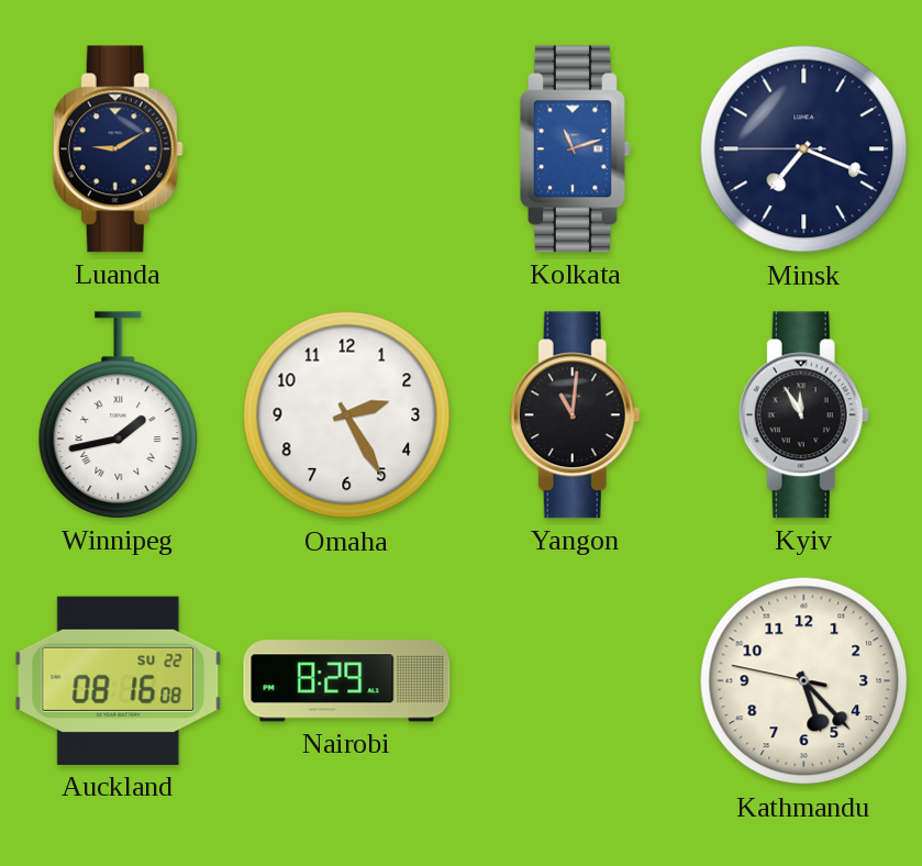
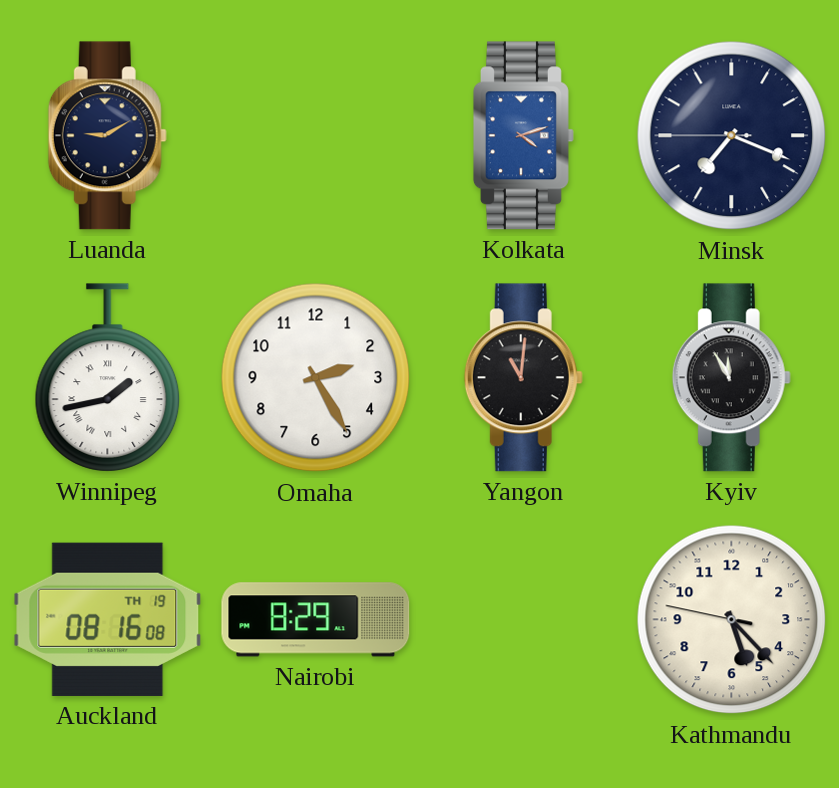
Kolkata: 11:12 -> 4:12 (523, 136)
Auckland date: SU 22 -> TH 19 (108, 619)
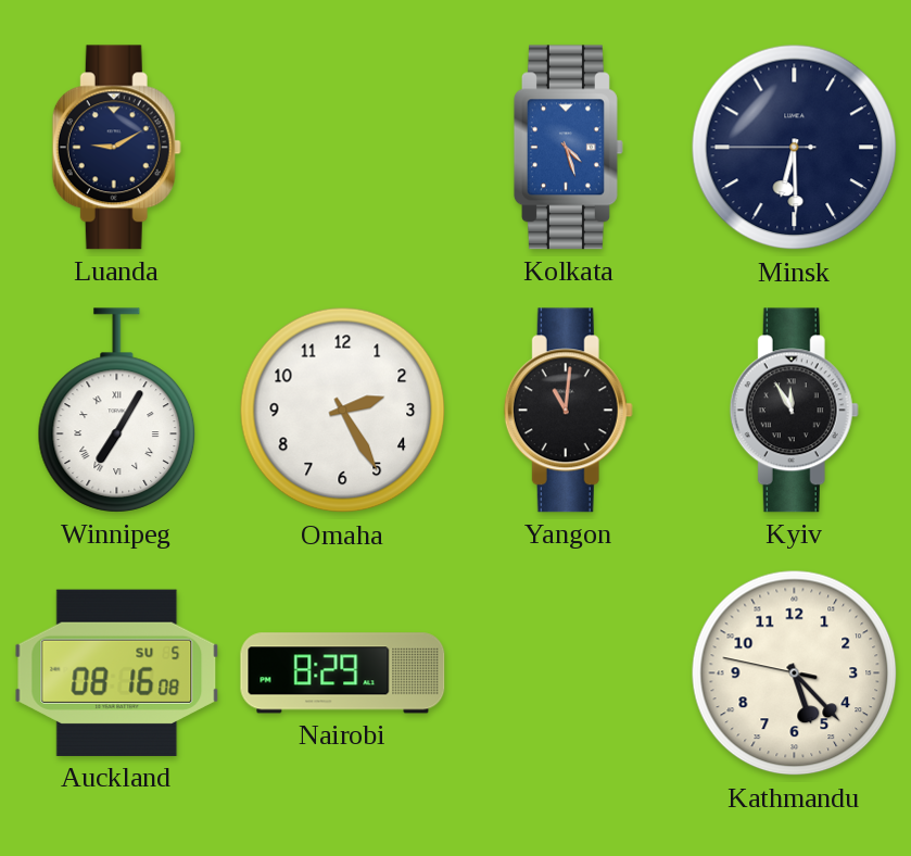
Kolkata: 4:12 -> 4:27 (568, 148)
Minsk: 7:18 -> 6:29 (795, 148)
Winnipeg: 1:43 -> 7:05 (117, 411)
Auckland date: TH 19 -> SU 5 (117, 672)
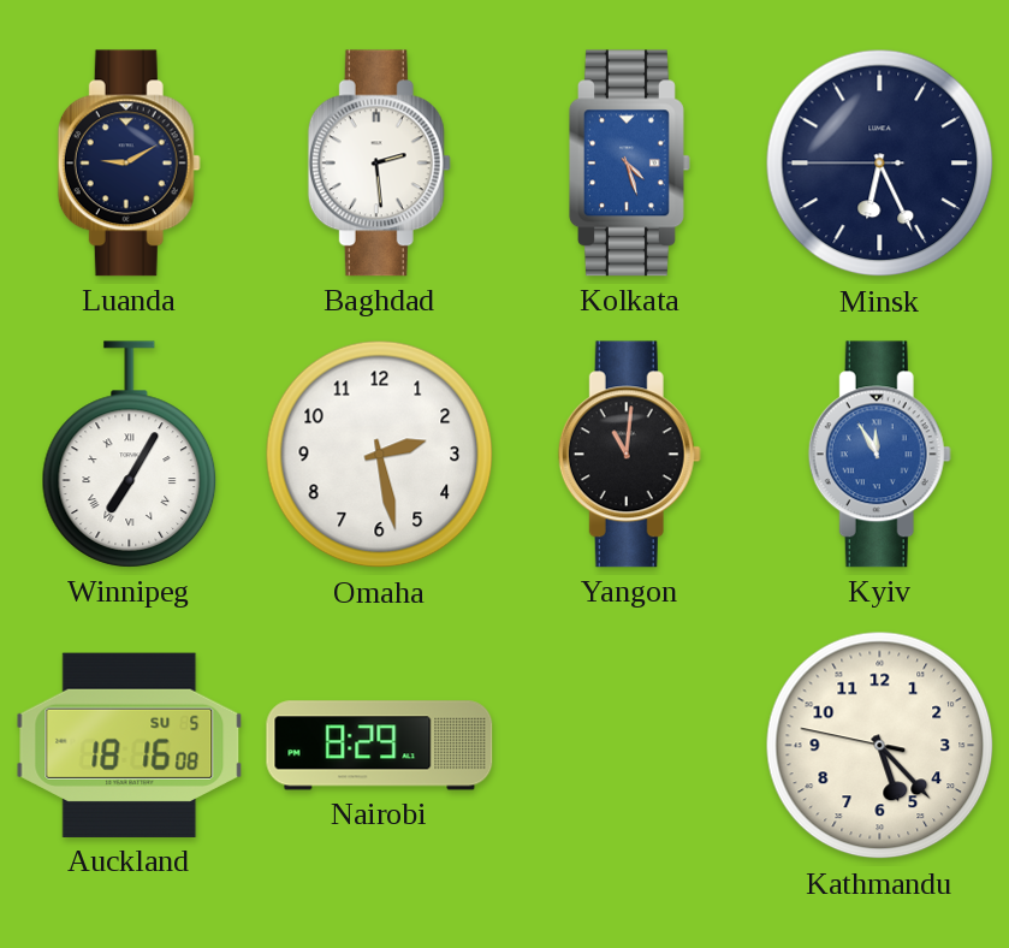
Baghdad: none -> 2:29 (379, 164)
Minsk: 6:29 -> 6:25 (880, 164)
Omaha: 2:25 -> 2:28 (380, 455)
Kyiv dial: black -> blue (879, 455)
Auckland: 08:16 -> 18:16 (130, 745)
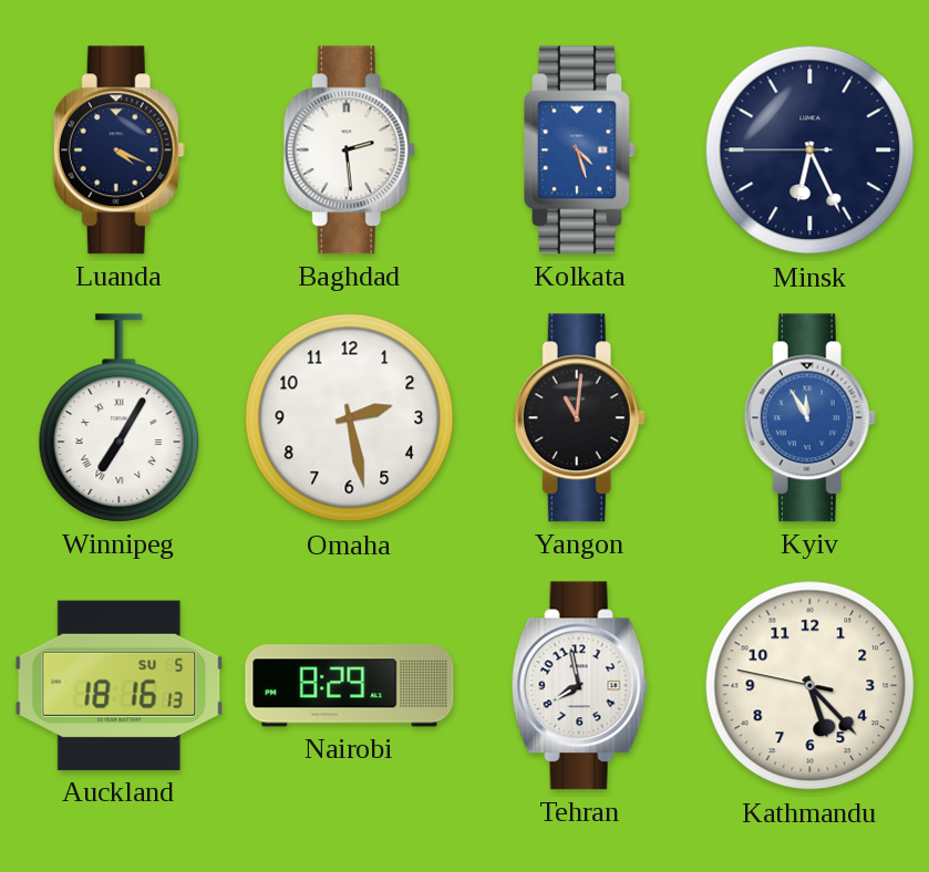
Luanda: 9:10 -> 4:19 (118, 150)
Auckland: 18:16:08 -> 18:16:13 (120, 685)
Tehran: none -> 7:58 (579, 686)
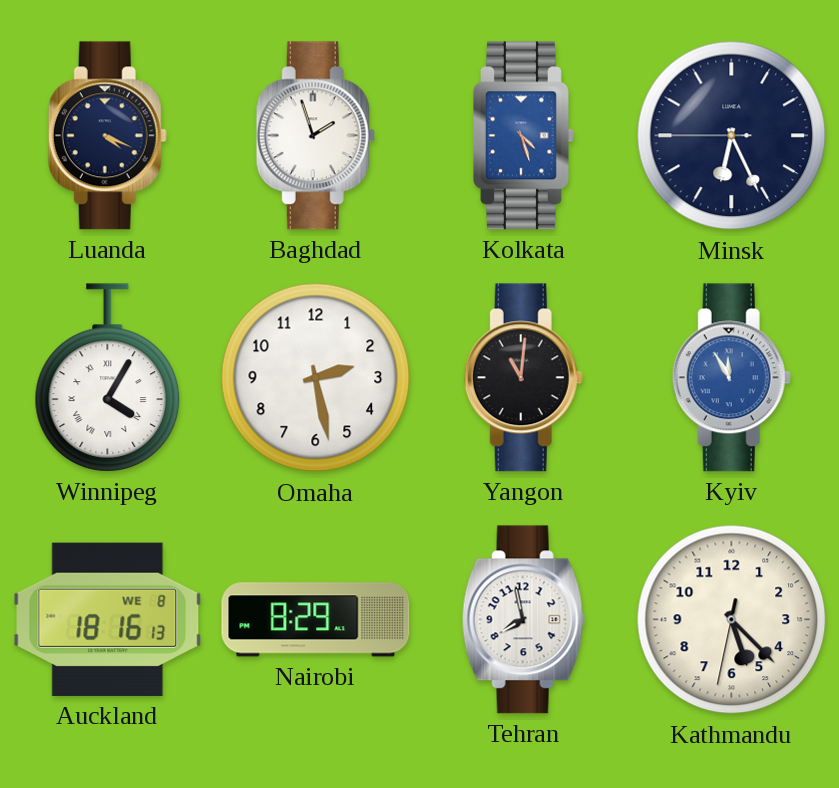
Baghdad: 2:29 -> 1:57 (315, 136)
Winnipeg: 7:05 -> 4:05 (108, 378)
Auckland date: SU 5 -> WE 8 (108, 619)
Kathmandu: 5:22:47 -> 5:22:32 (732, 620)
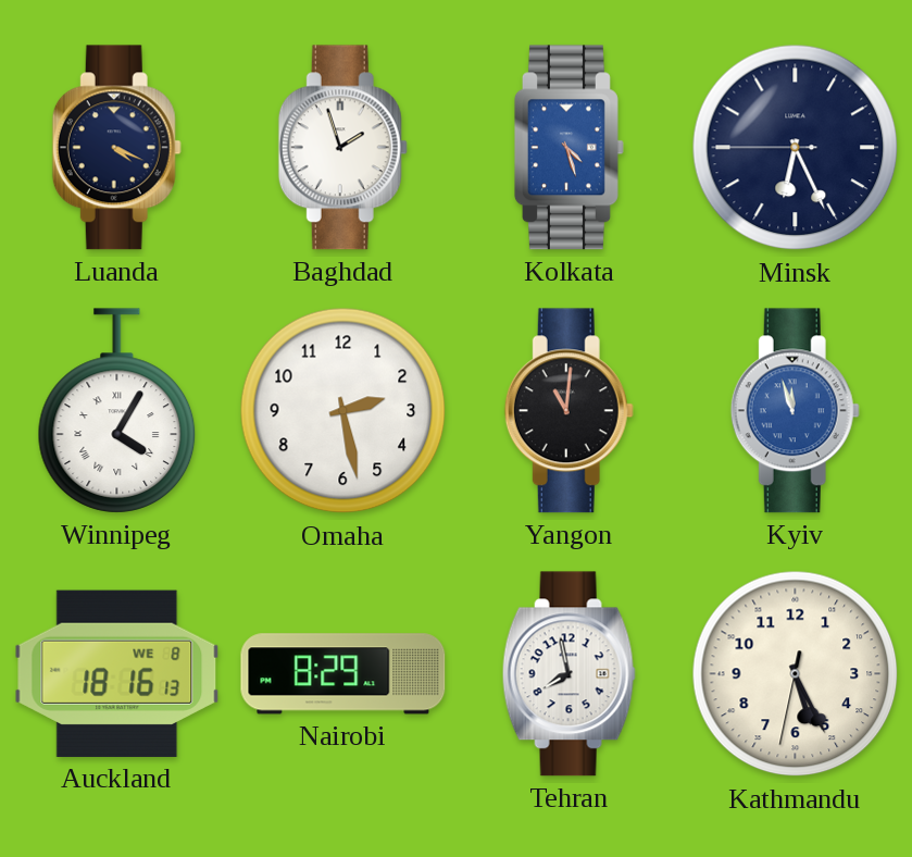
Kyiv: 11:55 -> 11:57 (795, 411)
Kathmandu: 5:22 -> 5:25 (796, 674)
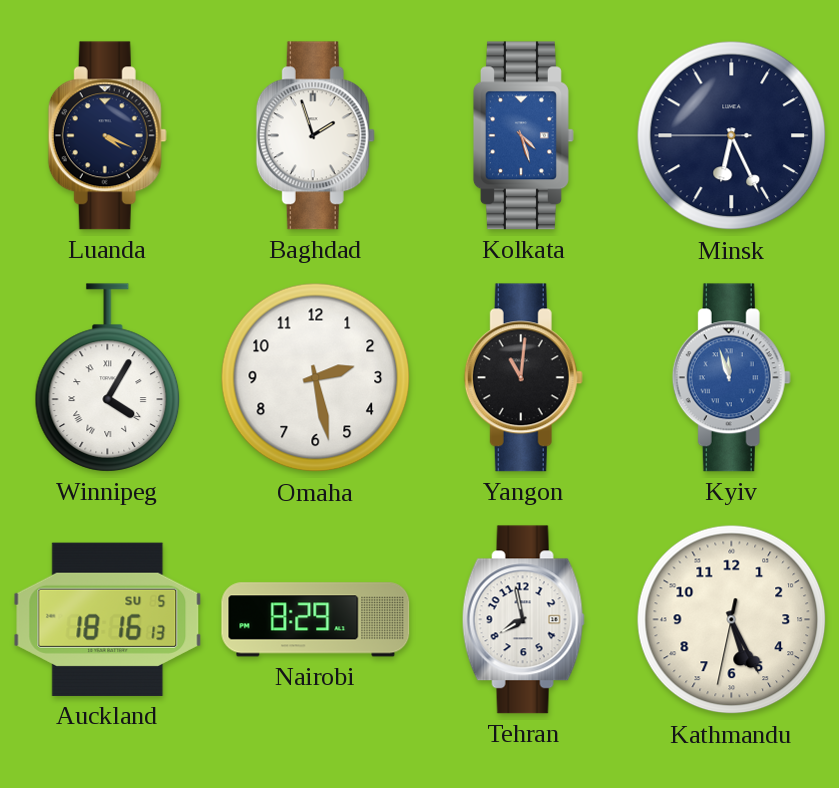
Auckland date: WE 8 -> SU 5 (108, 619)
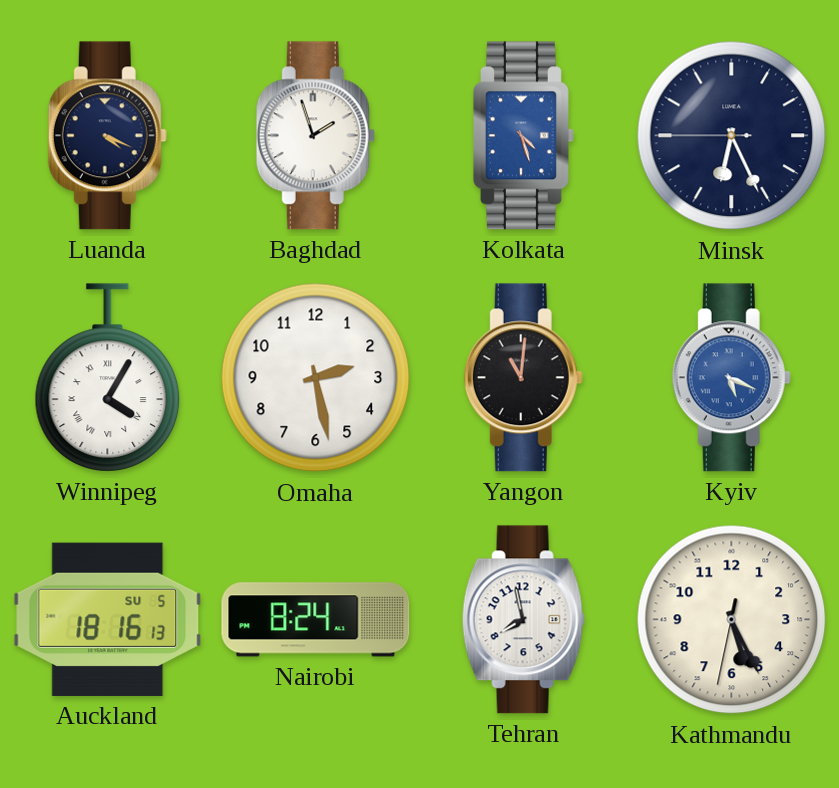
Kyiv: 11:57 -> 5:19 (731, 378)
Nairobi: 8:29 -> 8:24 (316, 620)
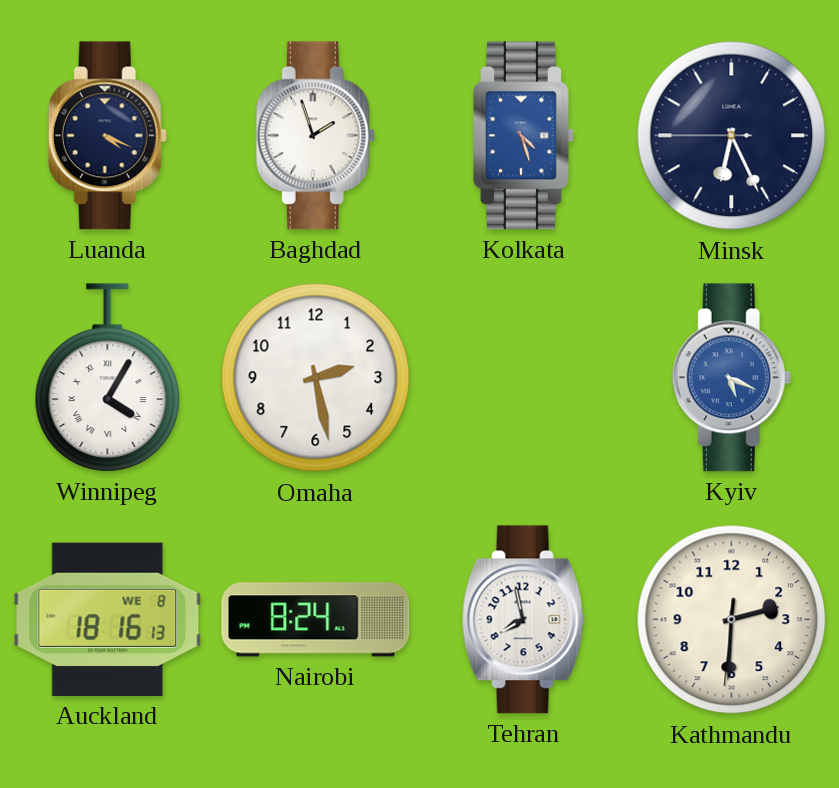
Yangon: 11:01 -> none (523, 378)
Auckland date: SU 5 -> WE 8 (108, 619)
Kathmandu: 5:25 -> 2:30 (732, 620)
